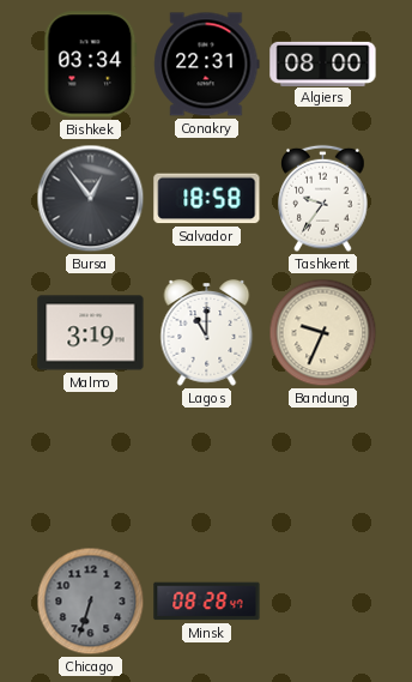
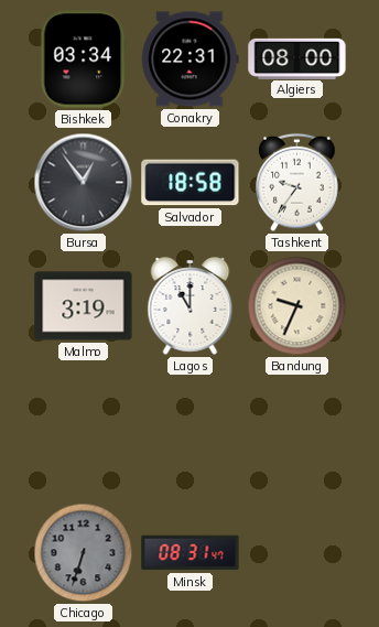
Minsk: 08:28 -> 08:31 (191, 553)
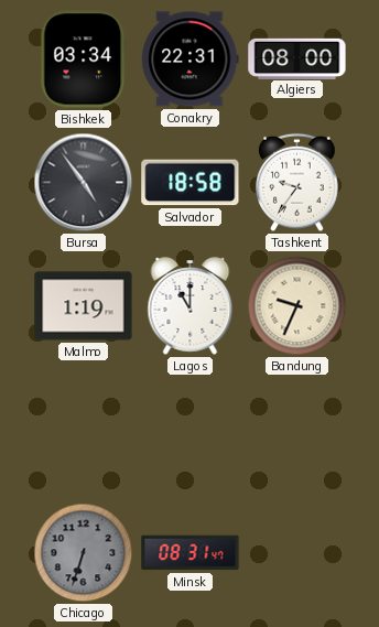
Bursa: 12:54 -> 4:54 (84, 183)
Malmo: 3:19 -> 1:19 (84, 306)
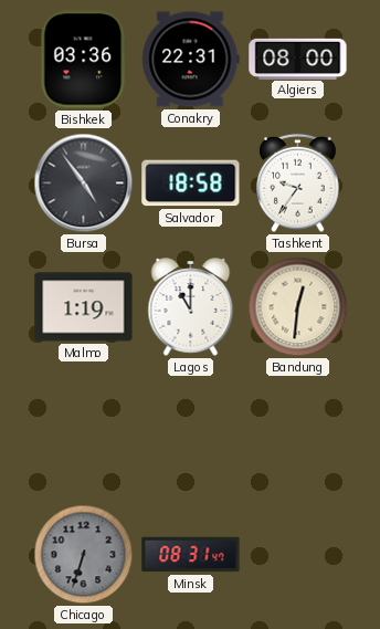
Bishkek: 03:34 -> 03:36 (84, 60)
Bandung: 9:34 -> 12:31 (298, 307)
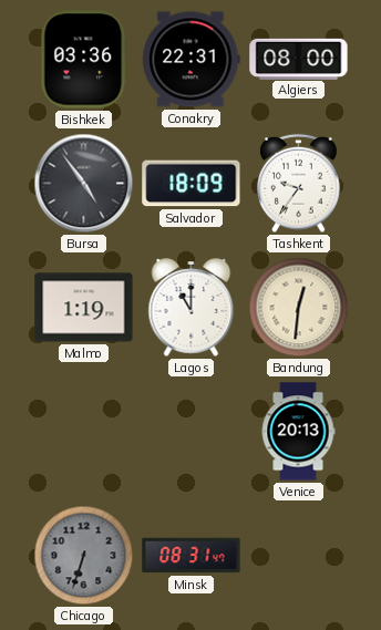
Salvador: 18:58 -> 18:09 (192, 184)
Venice: none -> 20:13 (298, 432)
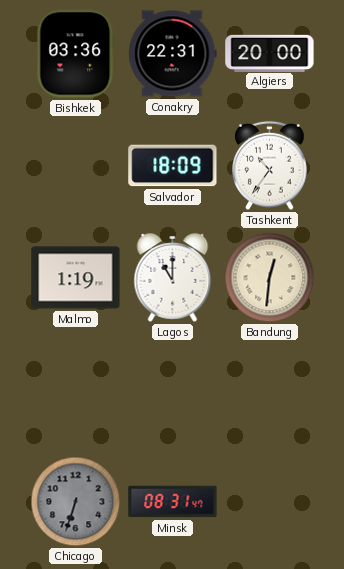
Algiers: 08:00 -> 20:00 (270, 53)
Bursa: 4:54 -> none (84, 184)
Tashkent: 9:36 -> 10:36 (270, 166)
Venice: 20:13 -> none (298, 432)
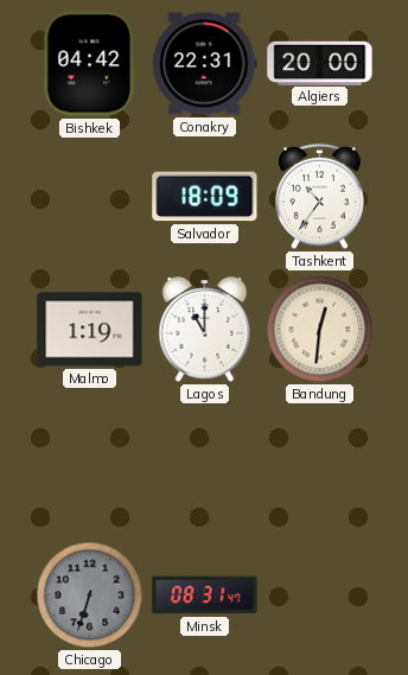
Bishkek: 03:36 -> 04:42 (90, 64)
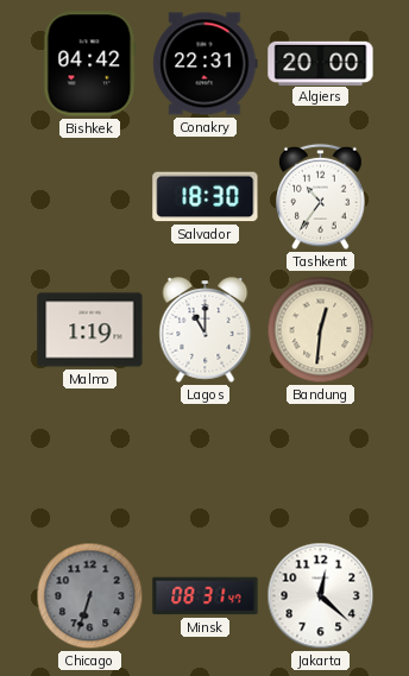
Salvador: 18:09 -> 18:30 (206, 197)
Jakarta: none -> 12:22 (321, 596)
